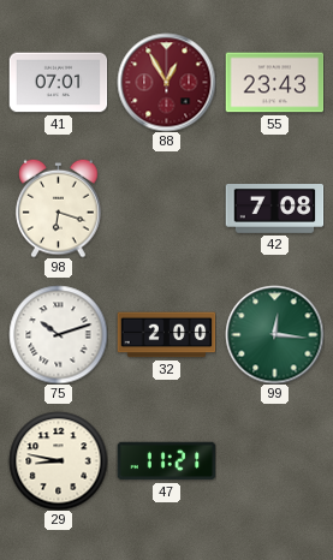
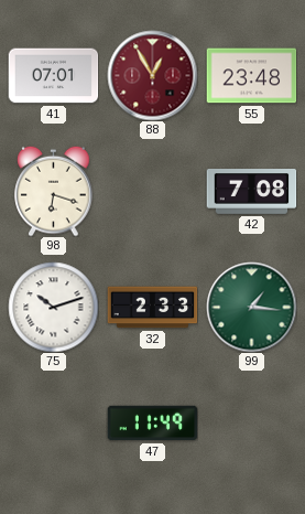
55: 23:43 -> 23:48 (251, 76)
32: 2:00 -> 2:33 (152, 308)
99: 12:16 -> 1:16 (251, 307)
29: 8:47 -> none (58, 460)
47: 11:21 -> 11:49 (152, 424)
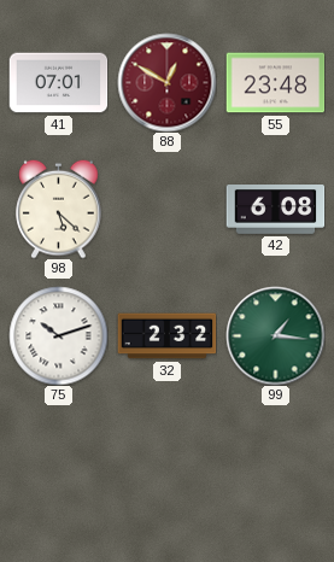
88: 12:55 -> 12:50 (166, 82)
98: 6:18 -> 5:22 (59, 209)
42: 7:08 -> 6:08 (275, 210)
32: 2:33 -> 2:32 (166, 336)
47: 11:49 -> none (152, 424)
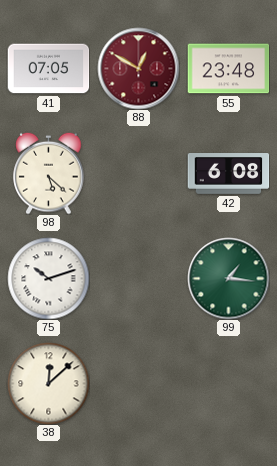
41: 07:01 -> 07:05 (48, 69)
32: 2:32 -> none (166, 336)
38: none -> 12:08 (48, 383)
